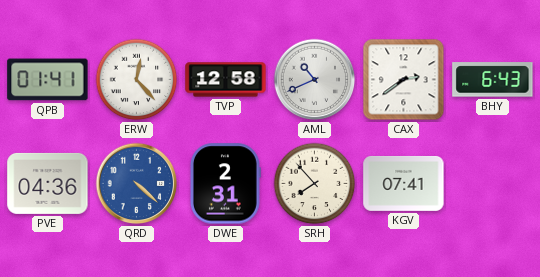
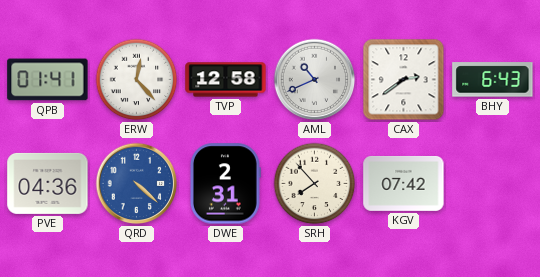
KGV: 07:41 -> 07:42 (404, 183)
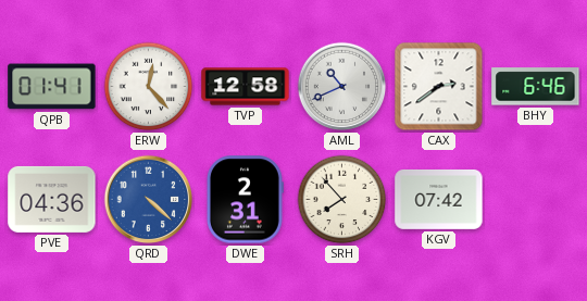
BHY: 6:43 -> 6:46 (536, 87)
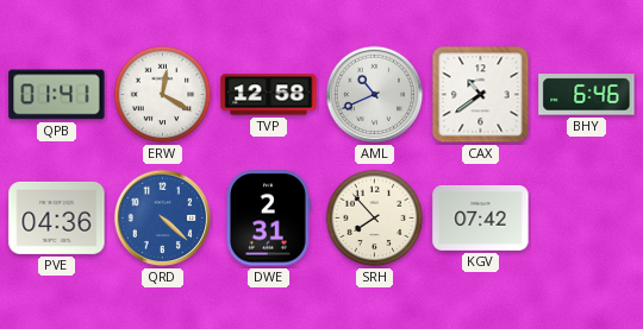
ERW: 12:23 -> 12:20 (163, 95)
CAX: 2:39 -> 10:39 (481, 95)
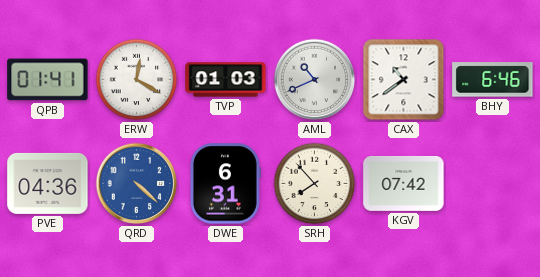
TVP: 12:58 -> 01:03 (226, 80)
DWE: 2:31 -> 6:31 (225, 184)
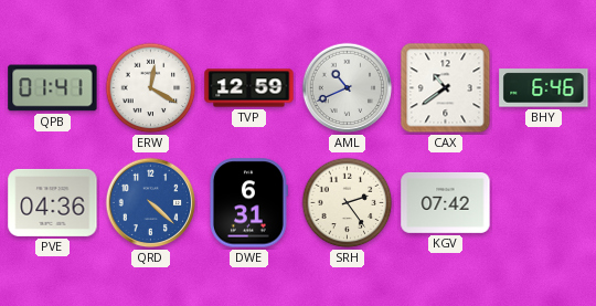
TVP: 01:03 -> 12:59 (249, 88)
SRH: 7:53 -> 2:24 (348, 203)
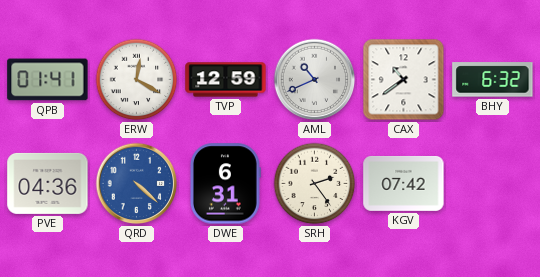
BHY: 6:46 -> 6:32 (493, 80)
